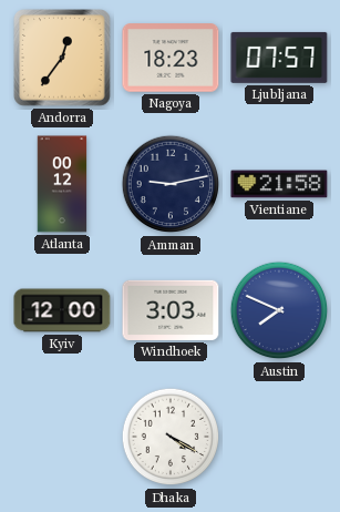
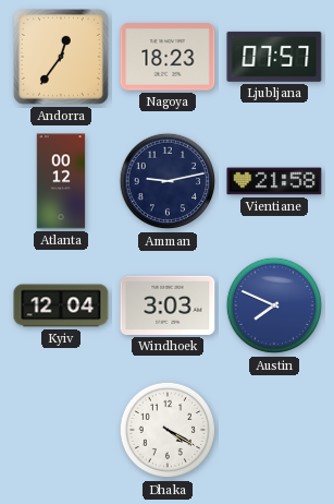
Kyiv: 12:00 -> 12:04 (61, 305)
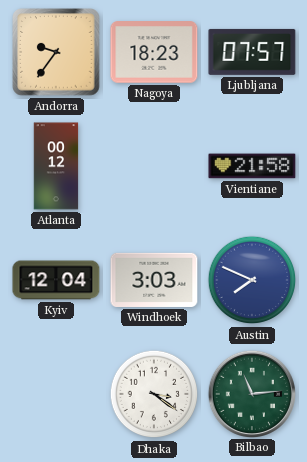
Andorra: 12:36 -> 9:36 (56, 52)
Amman: 9:13 -> none (168, 181)
Dhaka: 4:20 -> 3:21 (154, 394)
Bilbao: none -> 11:14 (251, 393)
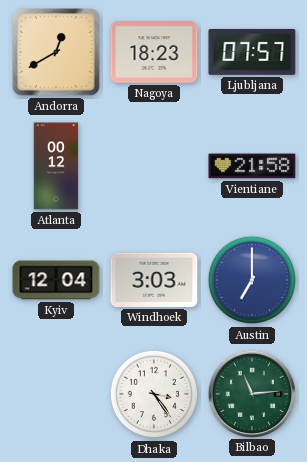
Andorra: 9:36 -> 12:40 (56, 52)
Austin: 7:49 -> 7:00 (252, 280)
Dhaka: 3:21 -> 3:24 (154, 394)
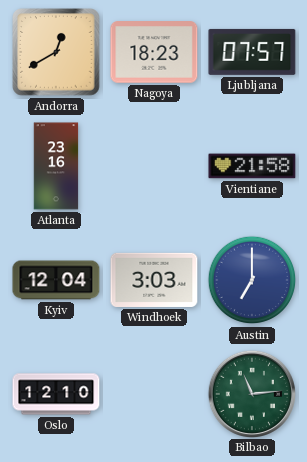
Atlanta: 00:12 -> 23:16 (56, 166)
Oslo: none -> 12:10 (56, 394)
Dhaka: 3:24 -> none (154, 394)
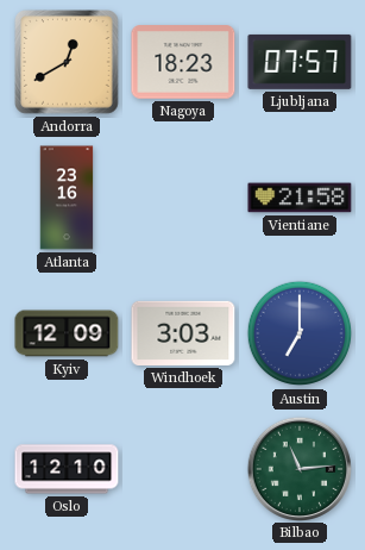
Kyiv: 12:04 -> 12:09 (67, 333)
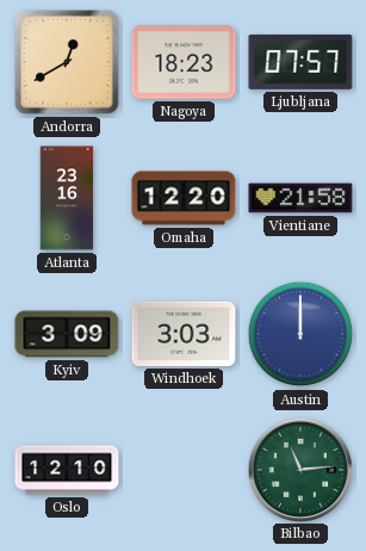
Omaha: none -> 12:20 (184, 198)
Kyiv: 12:09 -> 3:09 (67, 334)
Austin: 7:00 -> 12:00 (300, 334)
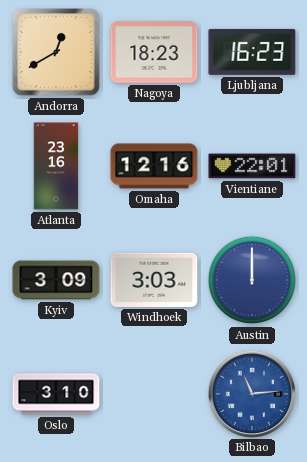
Ljubljana: 07:57 -> 16:23 (252, 52)
Omaha: 12:20 -> 12:16 (154, 166)
Vientiane: 21:58 -> 22:01 (252, 166)
Oslo: 12:10 -> 3:10 (56, 394)
Bilbao dial: green -> blue (251, 393)
